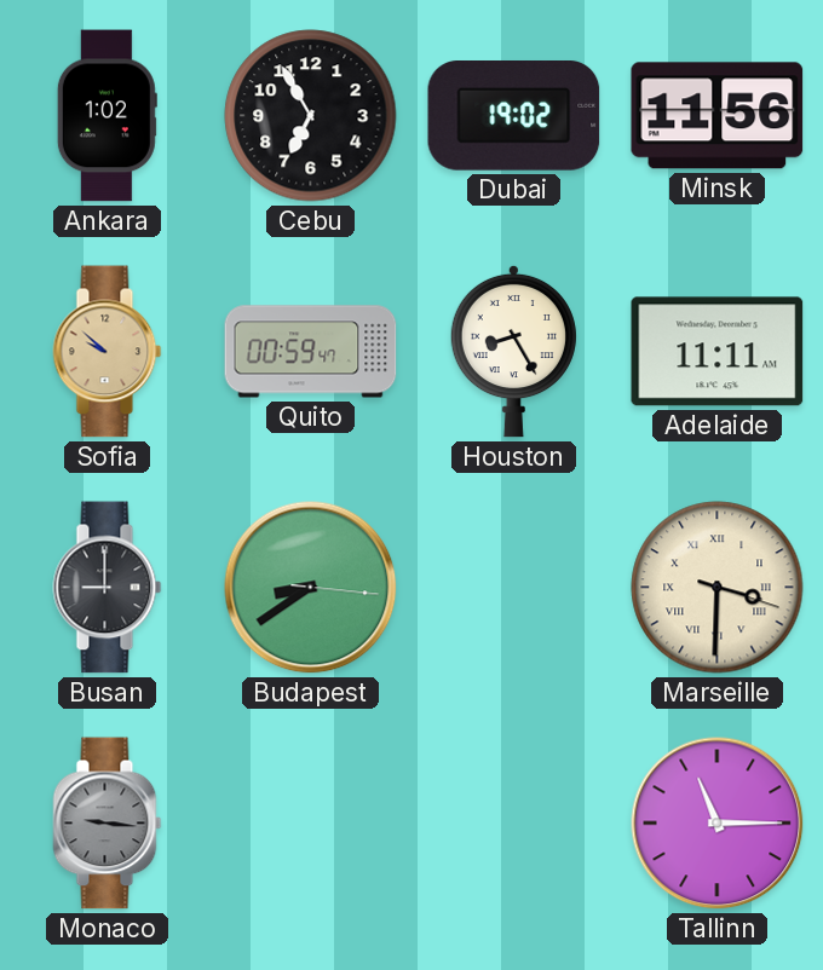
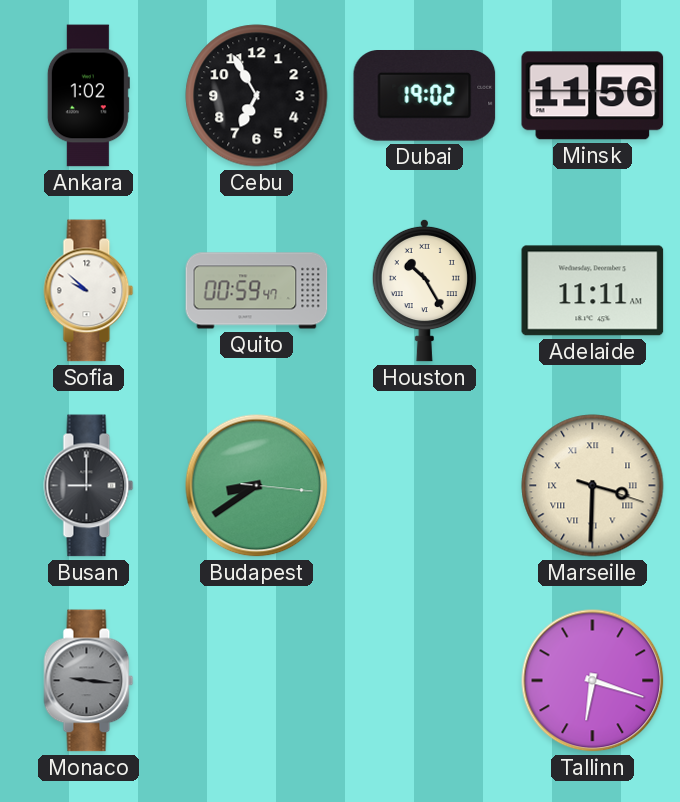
Sofia dial: champagne -> white (89, 291)
Houston: 8:25 -> 10:25 (424, 290)
Tallinn: 11:15 -> 6:18 (593, 681)
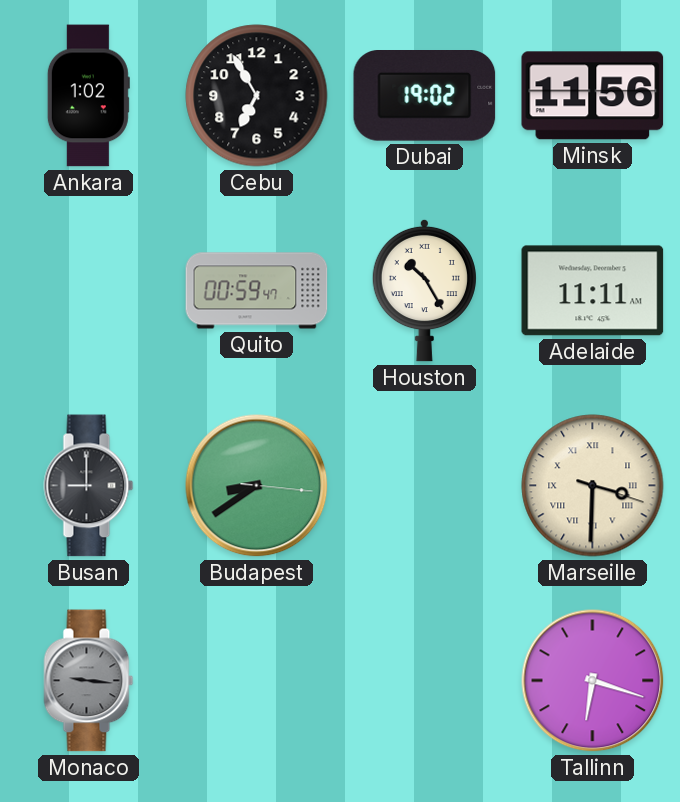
Sofia: 9:52 -> none (89, 291)
